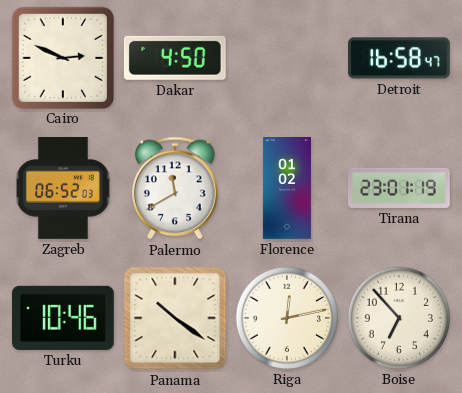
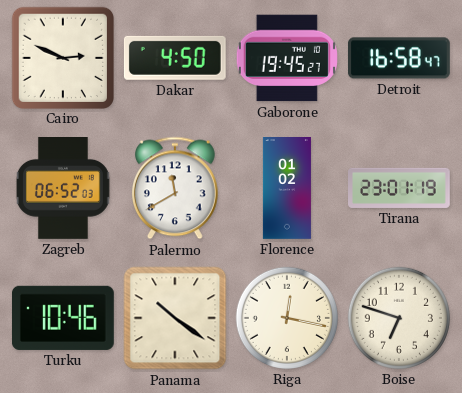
Gaborone: none -> 19:45 (287, 58)
Riga: 12:13 -> 12:17 (287, 318)
Boise: 6:53 -> 6:48 (399, 318)
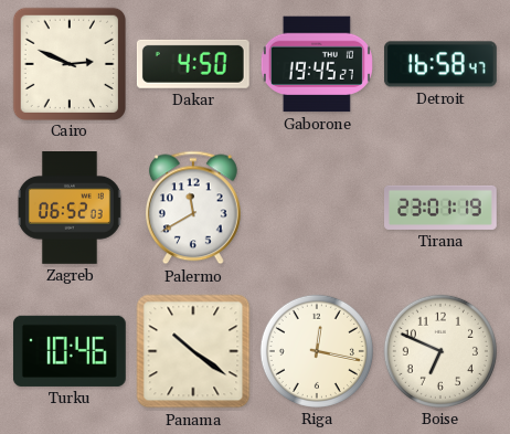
Florence: 01:02 -> none (287, 188)
Boise: 6:48 -> 6:49 (440, 351)
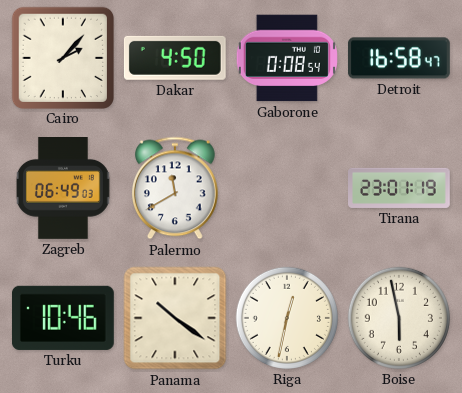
Cairo: 2:49 -> 2:07 (62, 57)
Gaborone: 19:45 -> 0:08 (287, 58)
Zagreb: 06:52 -> 06:49 (63, 189)
Riga: 12:17 -> 12:32 (287, 318)
Boise: 6:49 -> 5:58 (399, 318)
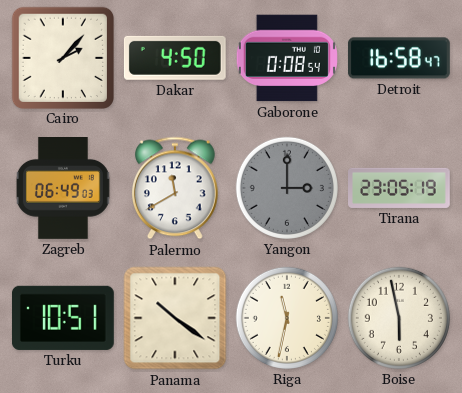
Yangon: none -> 3:00 (287, 188)
Tirana: 23:01 -> 23:05 (400, 188)
Turku: 10:46 -> 10:51 (63, 318)
Riga: 12:32 -> 11:32 (287, 318)
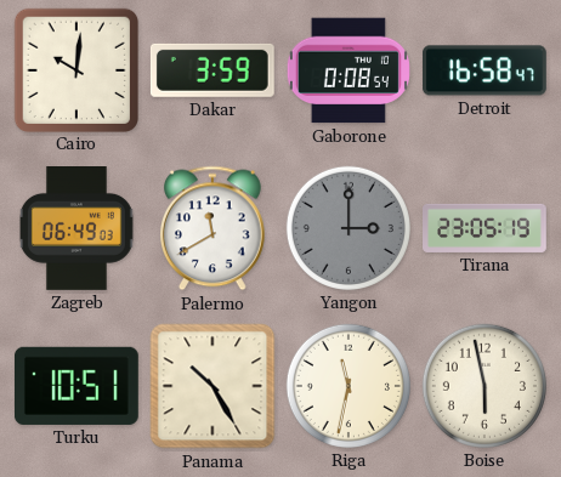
Cairo: 2:07 -> 10:01 (75, 69)
Dakar: 4:50 -> 3:59 (212, 70)
Panama: 10:21 -> 10:25 (212, 386)
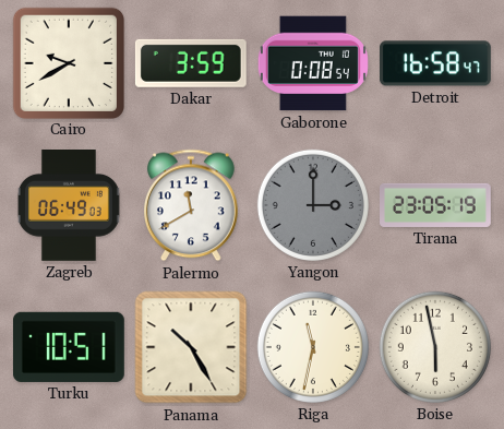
Cairo: 10:01 -> 9:40 (68, 62)
